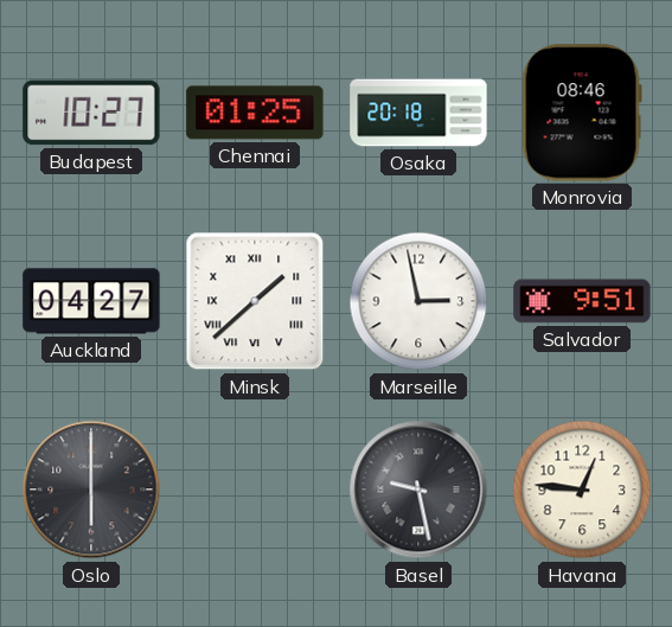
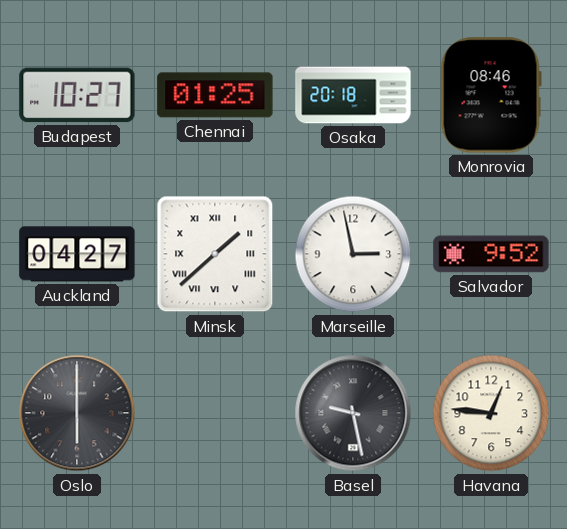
Salvador: 9:51 -> 9:52 (491, 254)
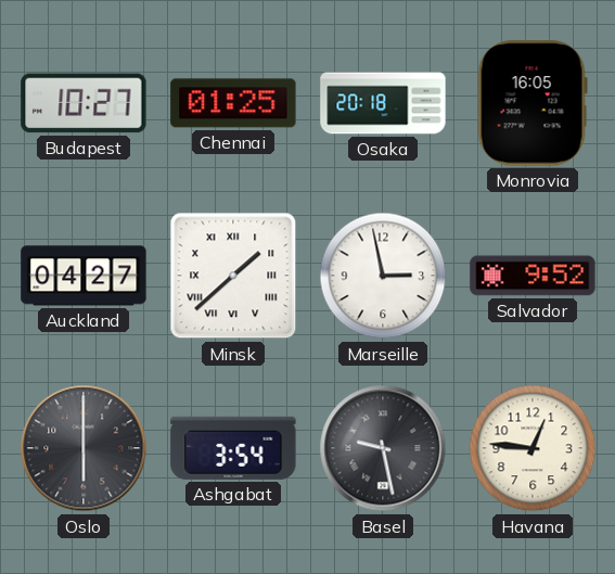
Monrovia: 08:46 -> 16:05 (533, 103)
Ashgabat: none -> 3:54 (233, 448)
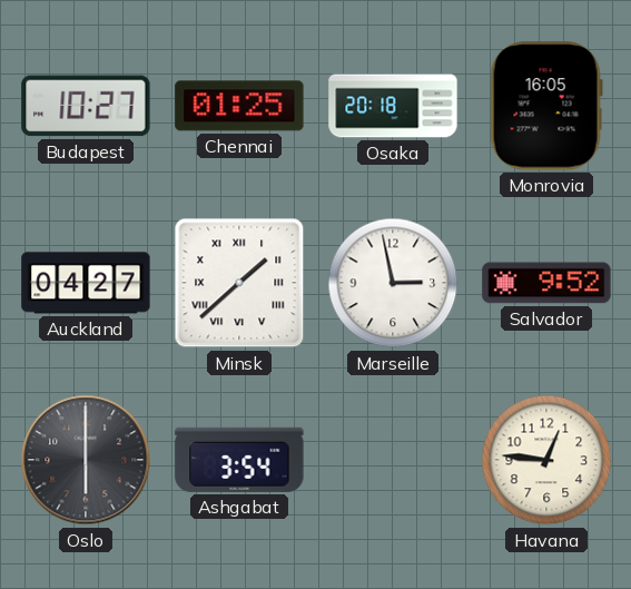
Basel: 9:28 -> none (383, 448)
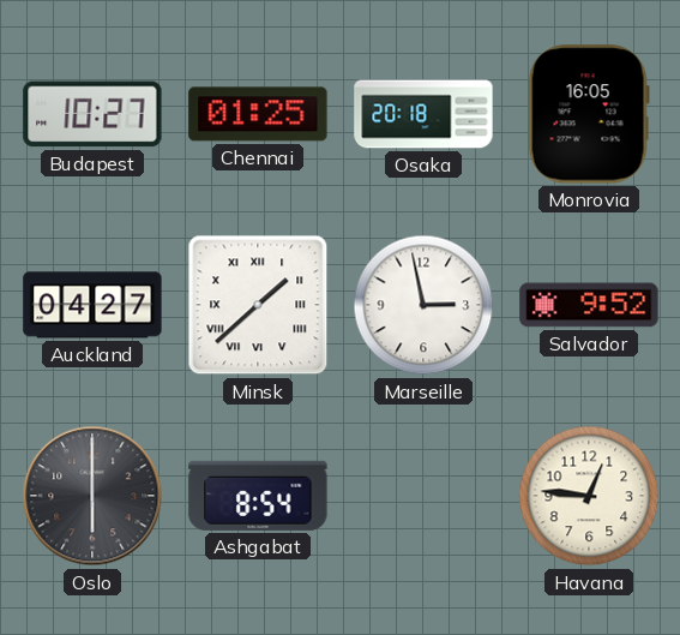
Ashgabat: 3:54 -> 8:54 (258, 496)
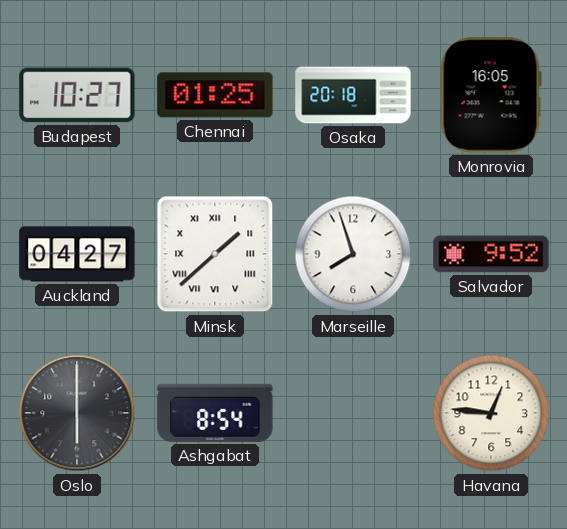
Marseille: 2:58 -> 7:57 (353, 254)
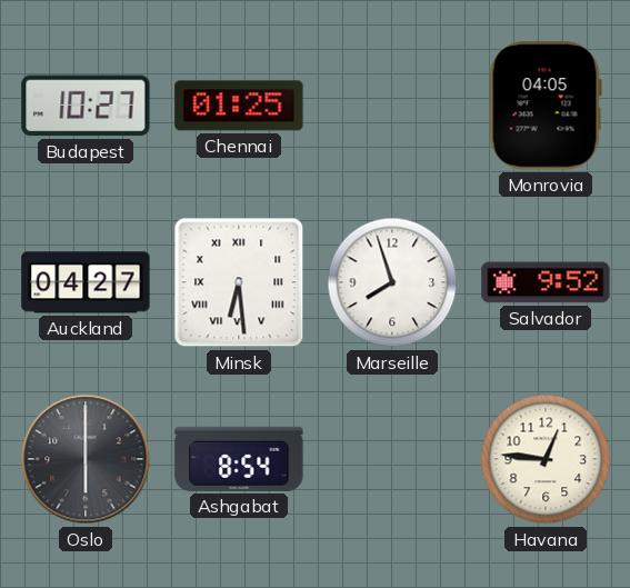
Osaka: 20:18 -> none (353, 95)
Monrovia: 16:05 -> 04:05 (546, 106)
Minsk: 1:38 -> 6:29 (239, 282)
